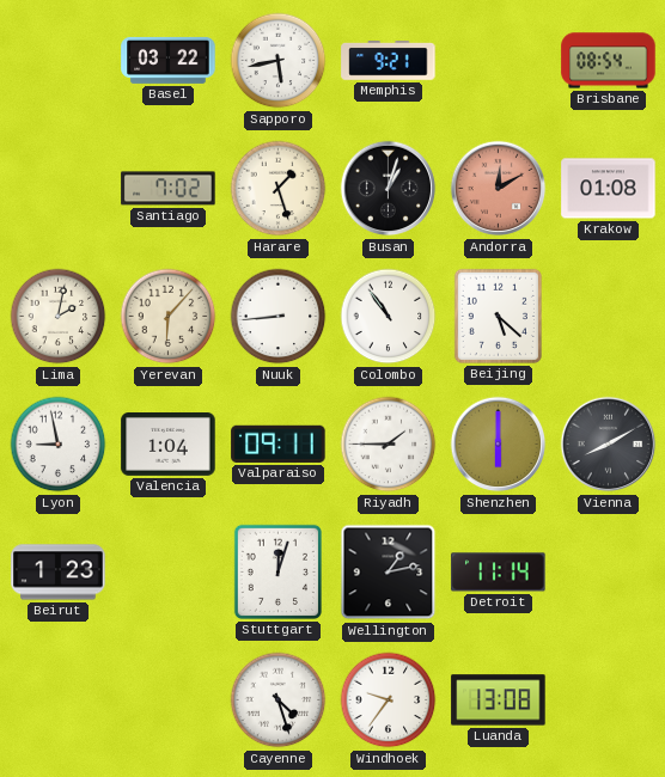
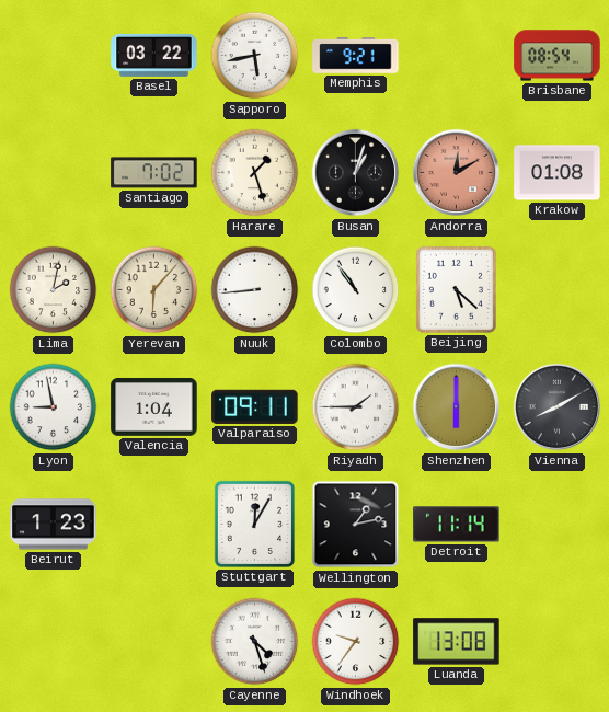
Stuttgart: 12:03 -> 12:05 (254, 524)
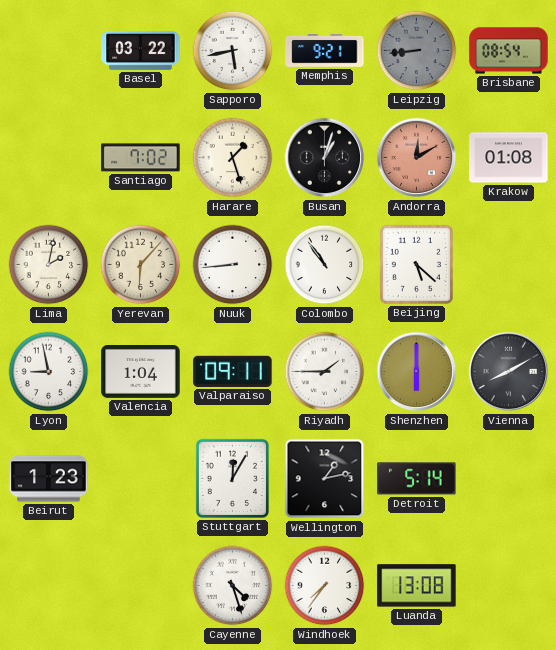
Leipzig: none -> 8:44 (417, 51)
Detroit: 11:14 -> 5:14 (417, 479)
Windhoek: 9:36 -> 7:36 (325, 586)
